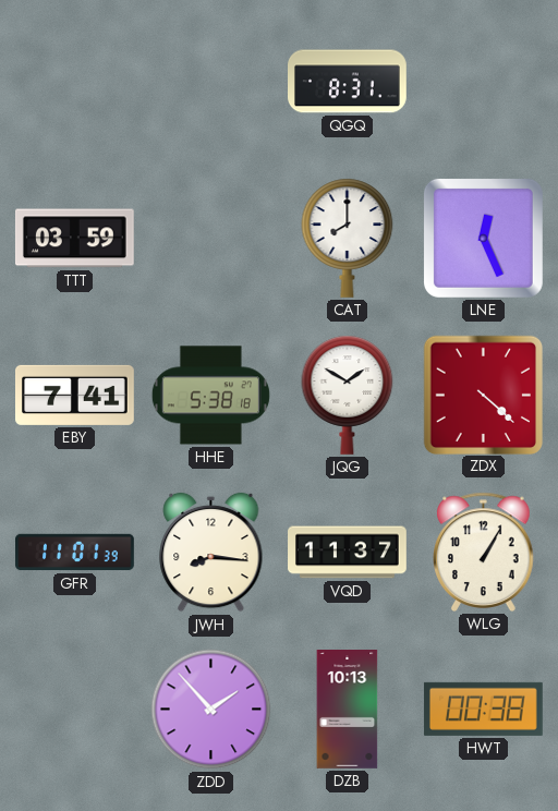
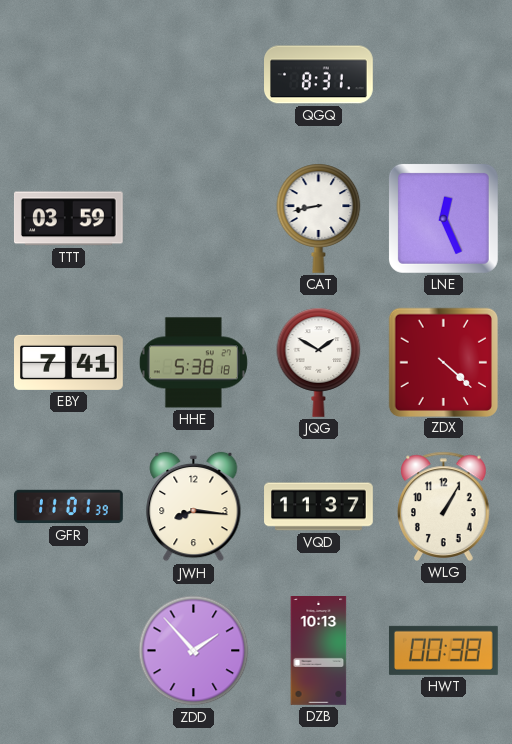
CAT: 8:00 -> 8:43 (319, 218)
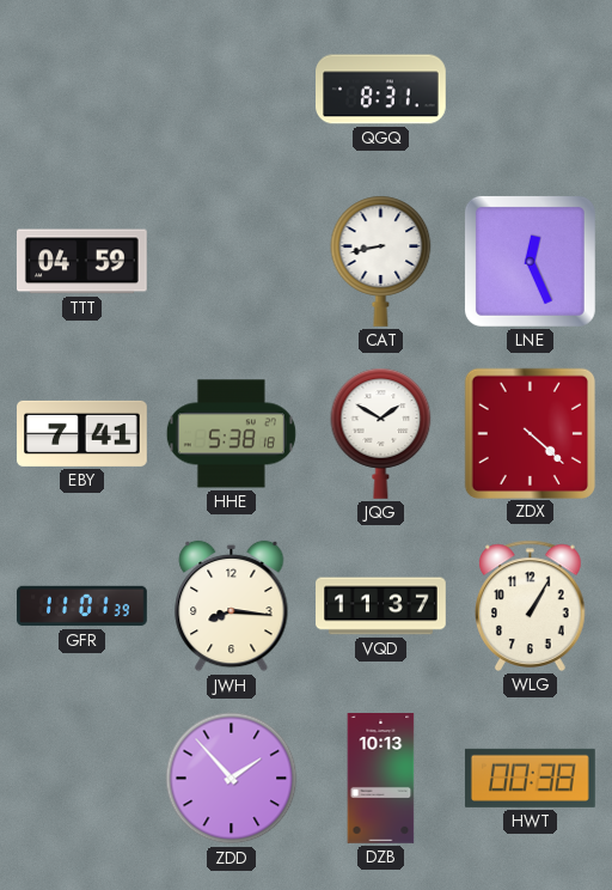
TTT: 03:59 -> 04:59 (81, 262)
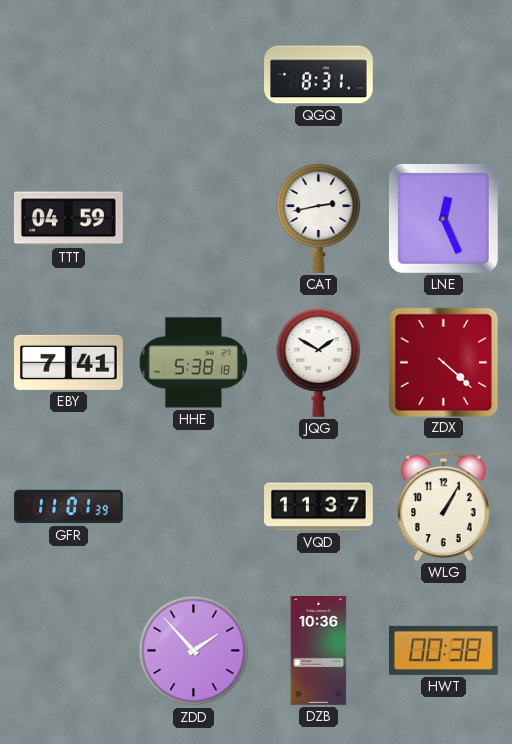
CAT: 8:43 -> 2:43 (319, 218)
JWH: 8:16 -> none (232, 606)
DZB: 10:13 -> 10:36 (319, 651)
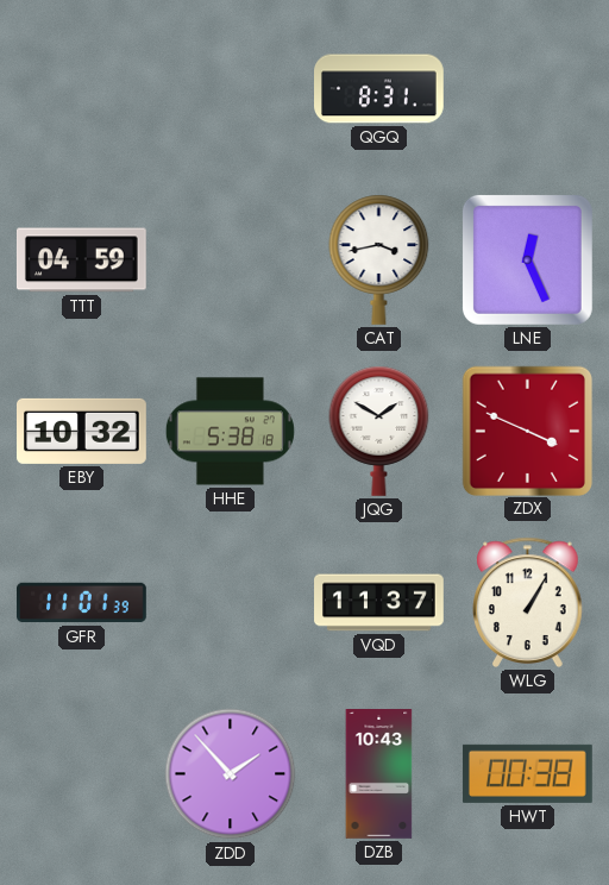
CAT: 2:43 -> 3:43 (379, 259)
EBY: 7:41 -> 10:32 (82, 431)
ZDX: 4:22 -> 3:49 (527, 431)
DZB: 10:36 -> 10:43 (379, 774)
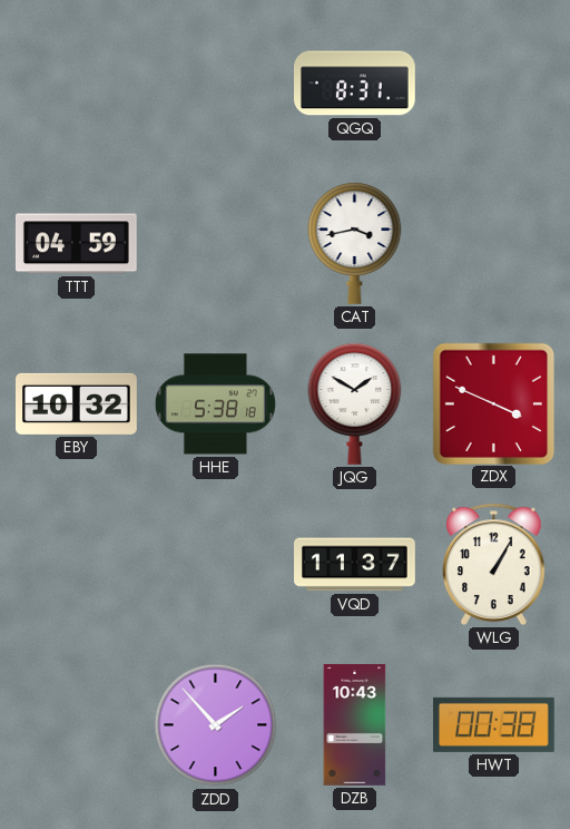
LNE: 12:26 -> none (527, 259)
GFR: 11:01 -> none (82, 603)
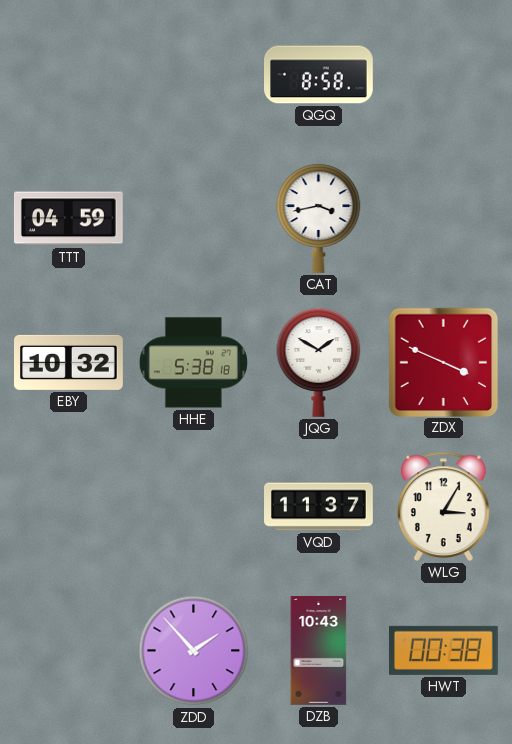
QGQ: 8:31 -> 8:58 (319, 75)
WLG: 1:05 -> 3:05 (444, 506)
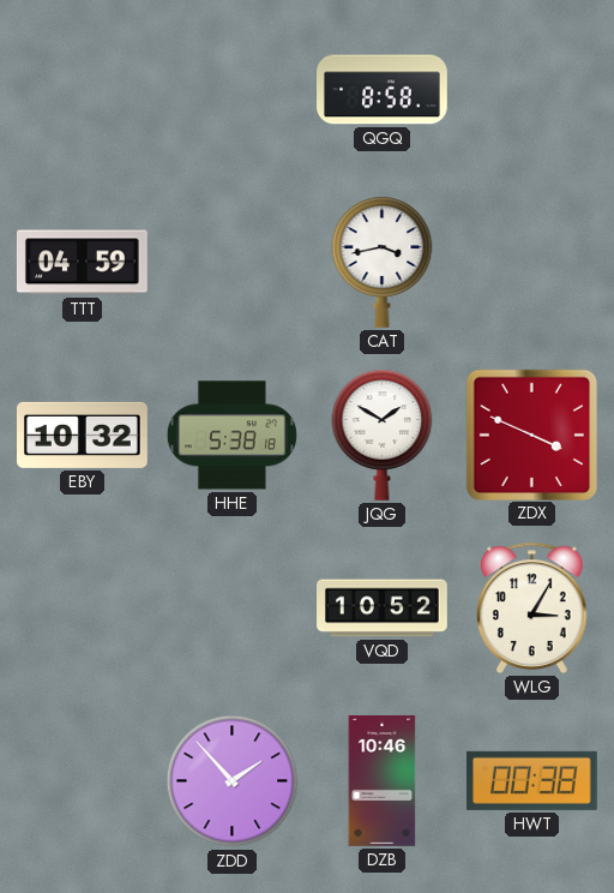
VQD: 11:37 -> 10:52 (383, 609)
DZB: 10:43 -> 10:46 (383, 781)
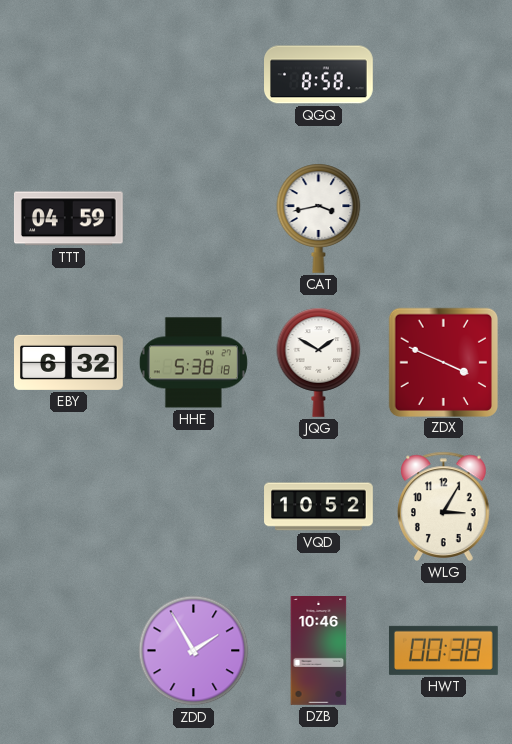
EBY: 10:32 -> 6:32 (69, 362)
ZDD: 1:53 -> 1:55 (194, 651)
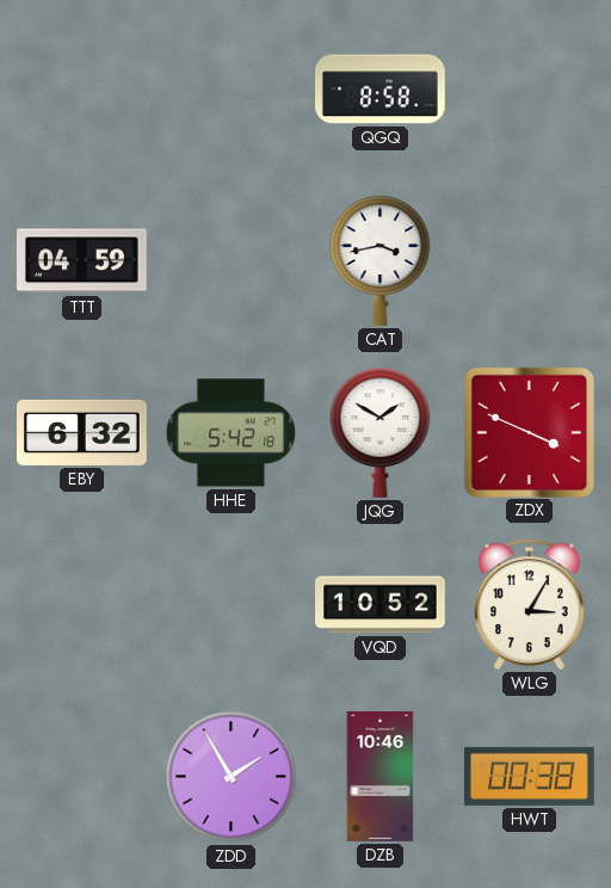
HHE: 5:38 -> 5:42 (230, 433)
